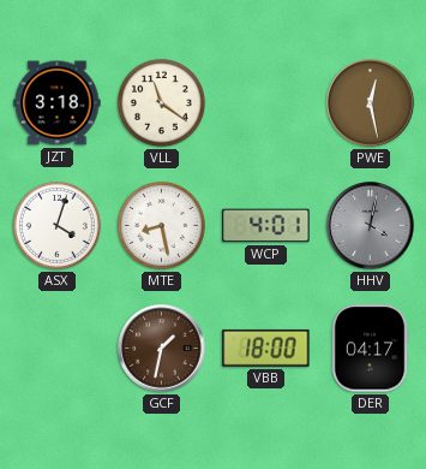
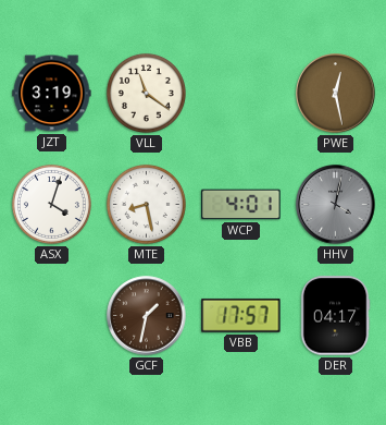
JZT: 3:18 -> 3:19 (52, 94)
VBB: 18:00 -> 17:57 (241, 315)
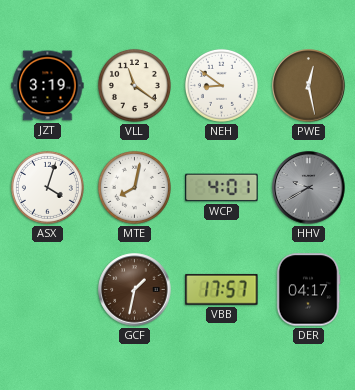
NEH: none -> 8:51 (221, 85)
MTE: 8:28 -> 8:02 (134, 187)
HHV: 4:02 -> 9:40 (309, 188)
